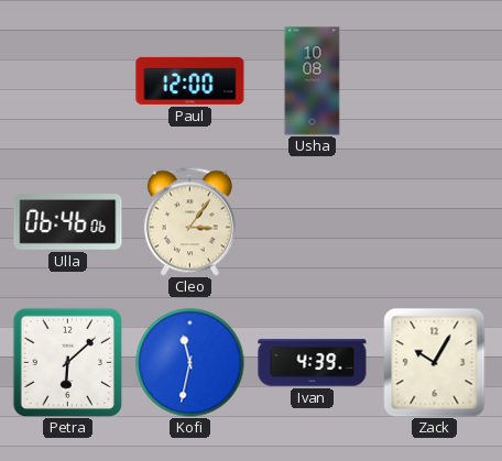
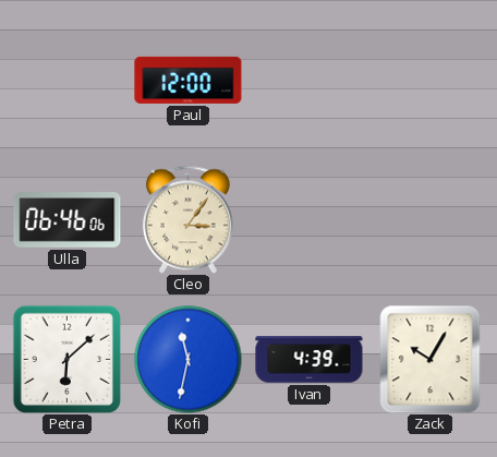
Usha: 10:08 -> none (313, 81)
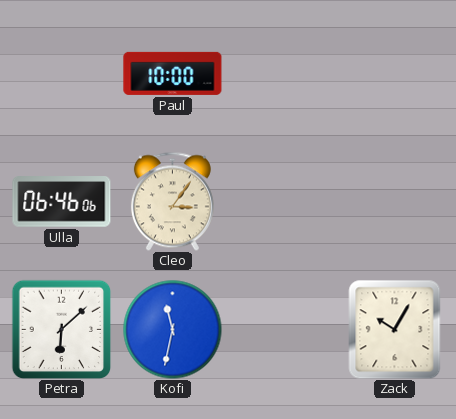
Paul: 12:00 -> 10:00 (173, 73)
Ivan: 4:39 -> none (310, 360)
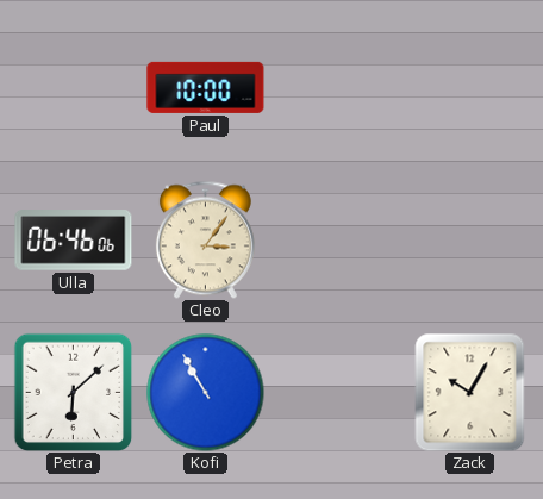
Kofi: 11:32 -> 10:55 (206, 393)
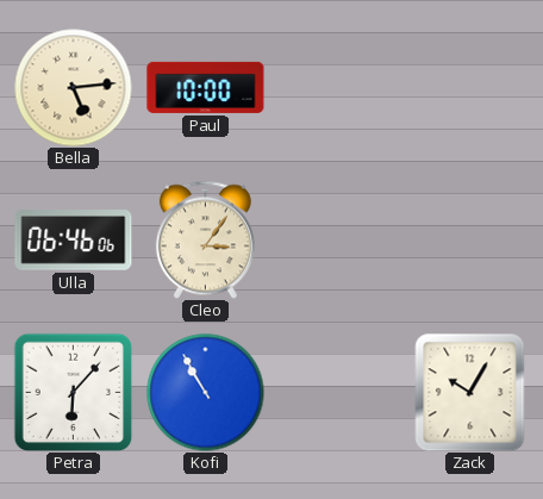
Bella: none -> 5:14 (74, 88)
Petra: 6:08 -> 6:07 (73, 392)
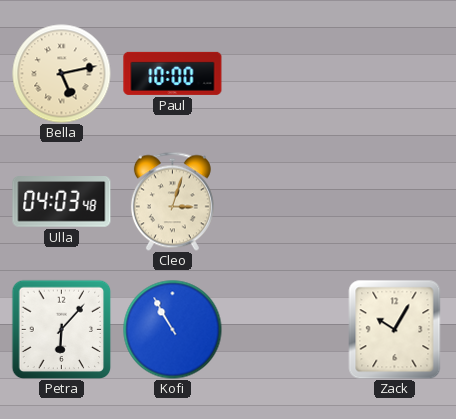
Bella: 5:14 -> 5:13 (62, 74)
Ulla: 06:46 -> 04:03 (62, 202)
Cleo: 3:06 -> 3:03 (172, 201)
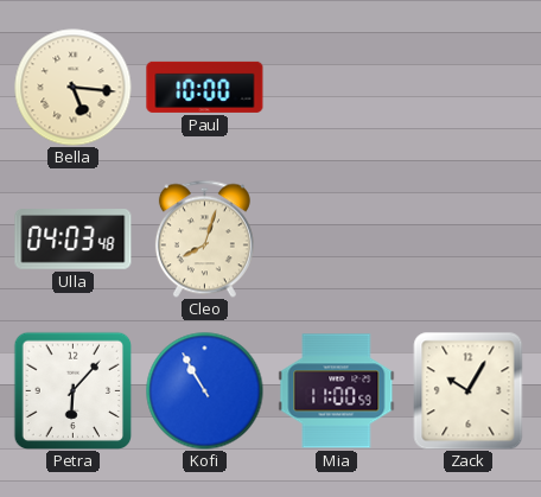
Bella: 5:13 -> 5:16 (74, 88)
Cleo: 3:03 -> 8:03 (204, 238)
Mia: none -> 11:00 (337, 391)
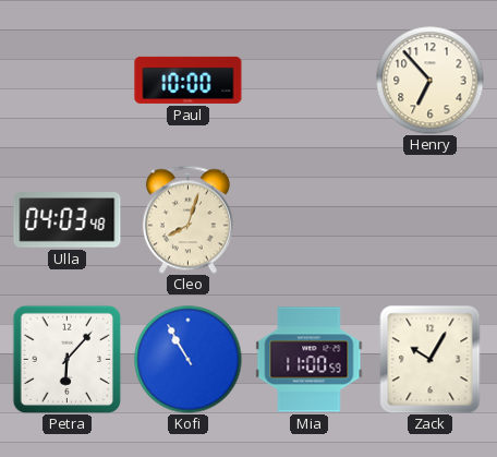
Bella: 5:16 -> none (74, 88)
Henry: none -> 6:53 (431, 81)
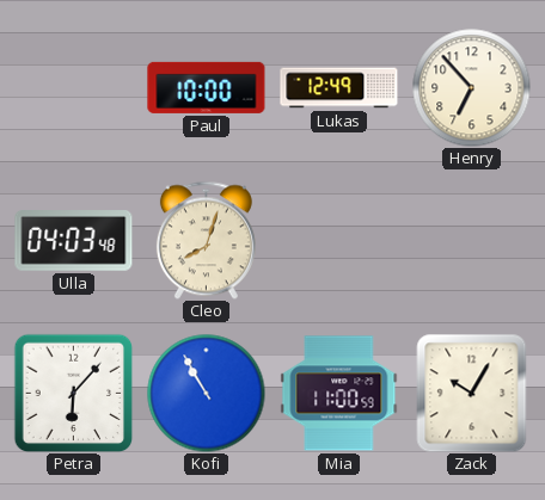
Lukas: none -> 12:49 (339, 88)
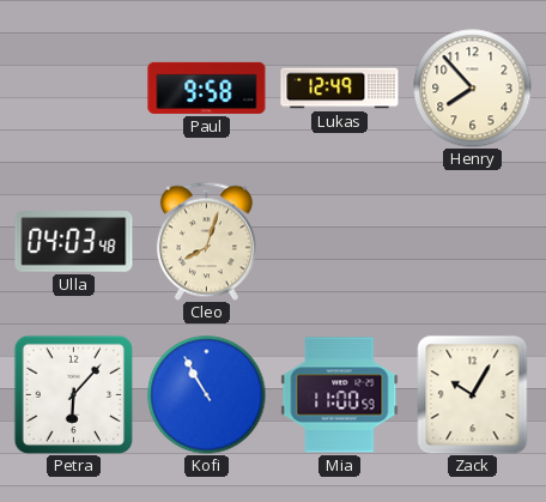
Paul: 10:00 -> 9:58 (207, 87)
Henry: 6:53 -> 7:53 (473, 89)
